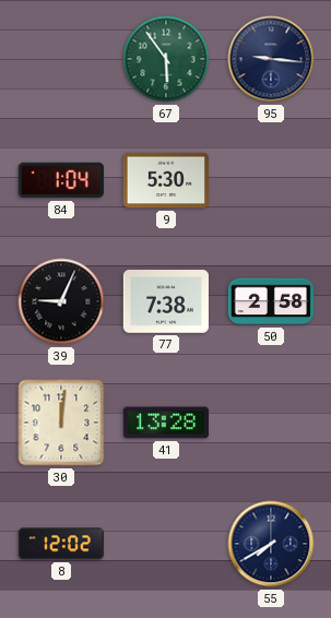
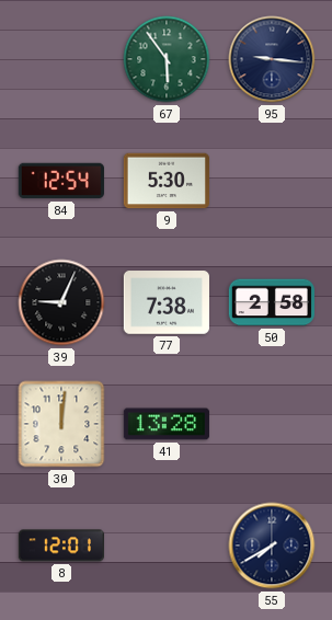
84: 1:04 -> 12:54 (61, 181)
8: 12:02 -> 12:01 (61, 546)
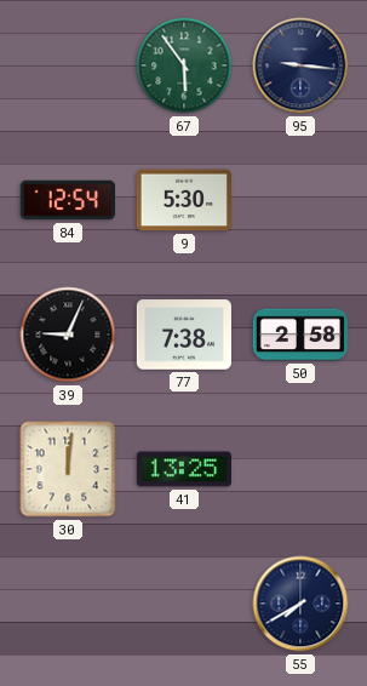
41: 13:28 -> 13:25 (184, 469)
8: 12:01 -> none (61, 546)
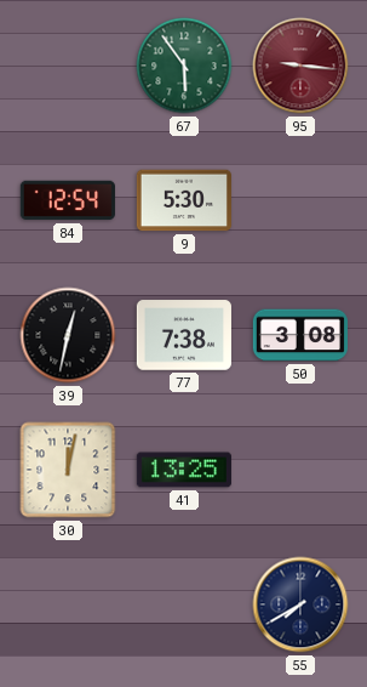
95 dial: navy -> burgundy (300, 66)
39: 9:04 -> 12:32 (68, 335)
50: 2:58 -> 3:08 (299, 335)
30: 12:01 -> 12:02 (68, 470)
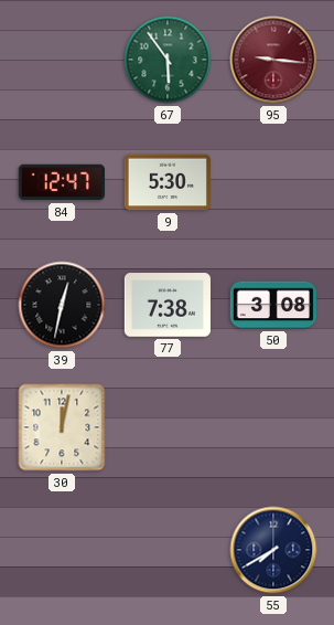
84: 12:54 -> 12:47 (62, 182)
41: 13:25 -> none (184, 470)
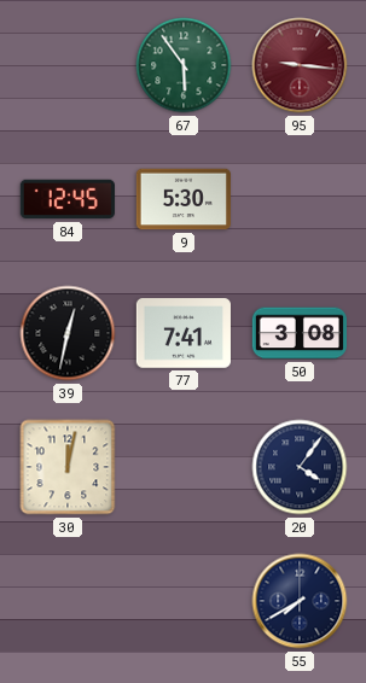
84: 12:47 -> 12:45 (68, 199)
77: 7:38 -> 7:41 (184, 333)
20: none -> 4:06 (300, 467)
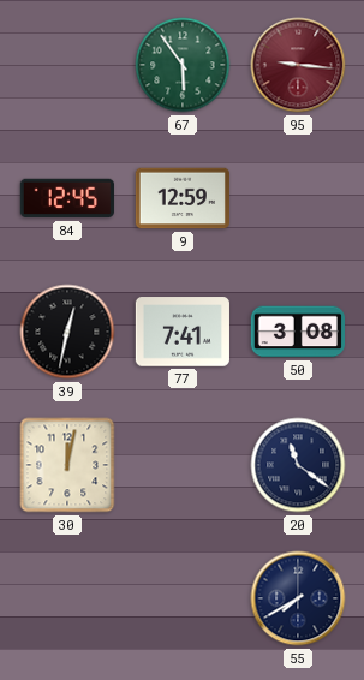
9: 5:30 -> 12:59 (183, 198)
20: 4:06 -> 11:21 (298, 465)
